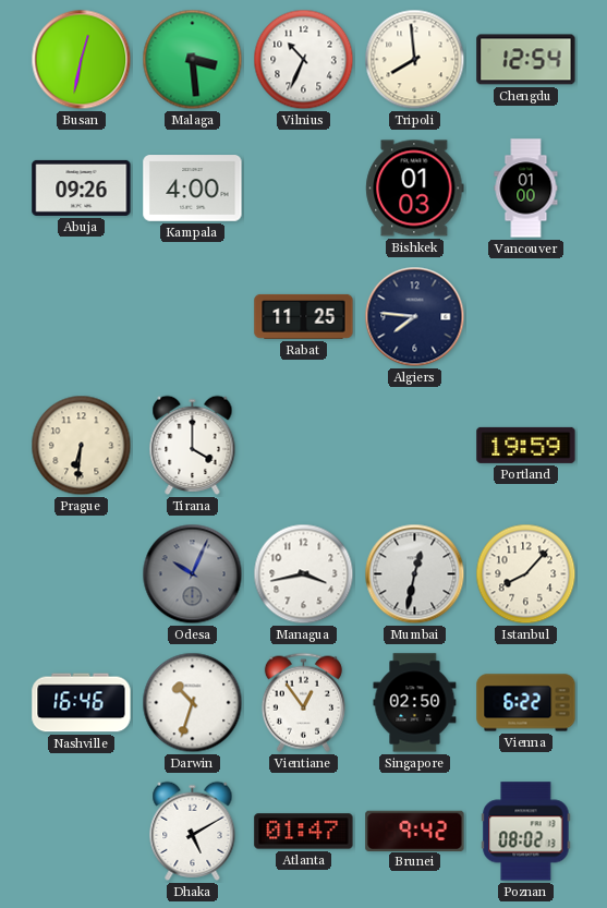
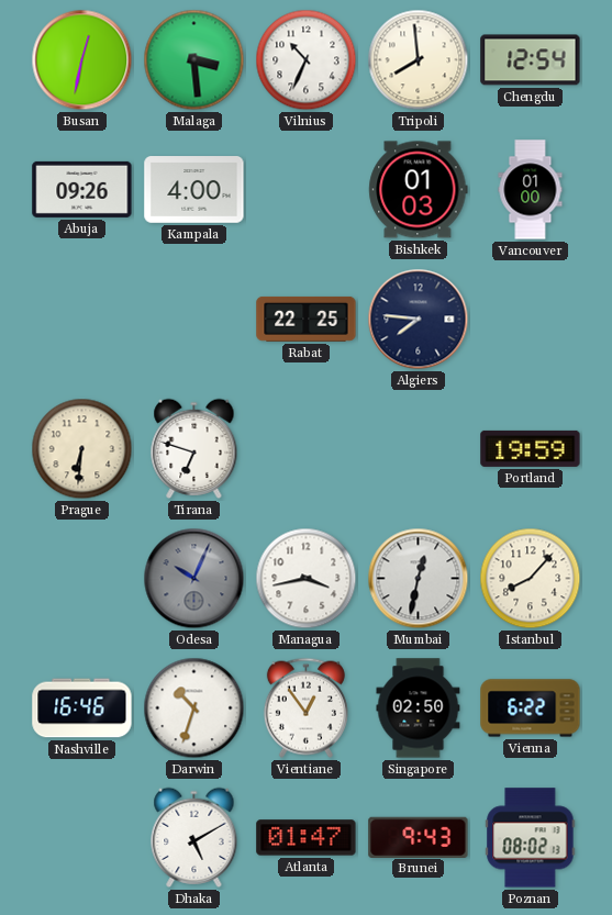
Rabat: 11:25 -> 22:25 (307, 319)
Tirana: 4:00 -> 6:48 (194, 448)
Brunei: 9:42 -> 9:43 (419, 837)
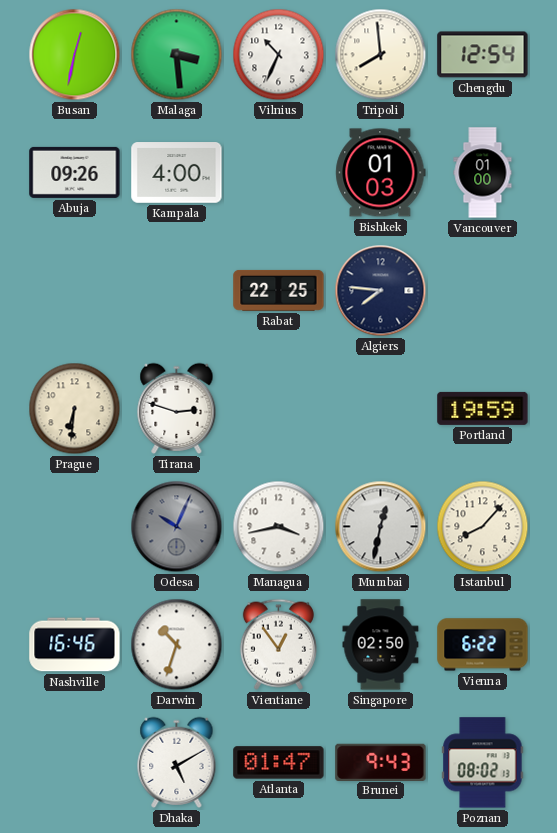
Tirana: 6:48 -> 2:48 (177, 408)
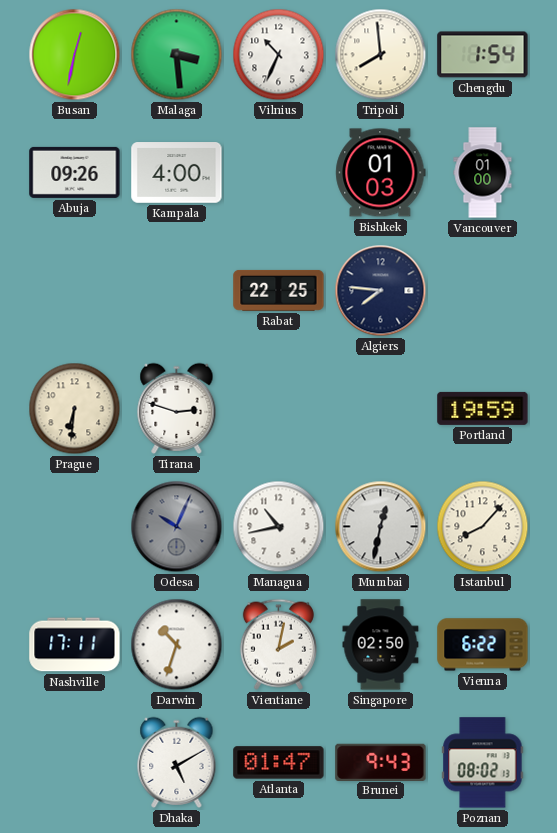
Chengdu: 12:54 -> 1:54 (483, 55)
Managua: 3:43 -> 10:43 (279, 527)
Nashville: 16:46 -> 17:11 (75, 645)
Vientiane: 12:54 -> 2:02 (278, 644)
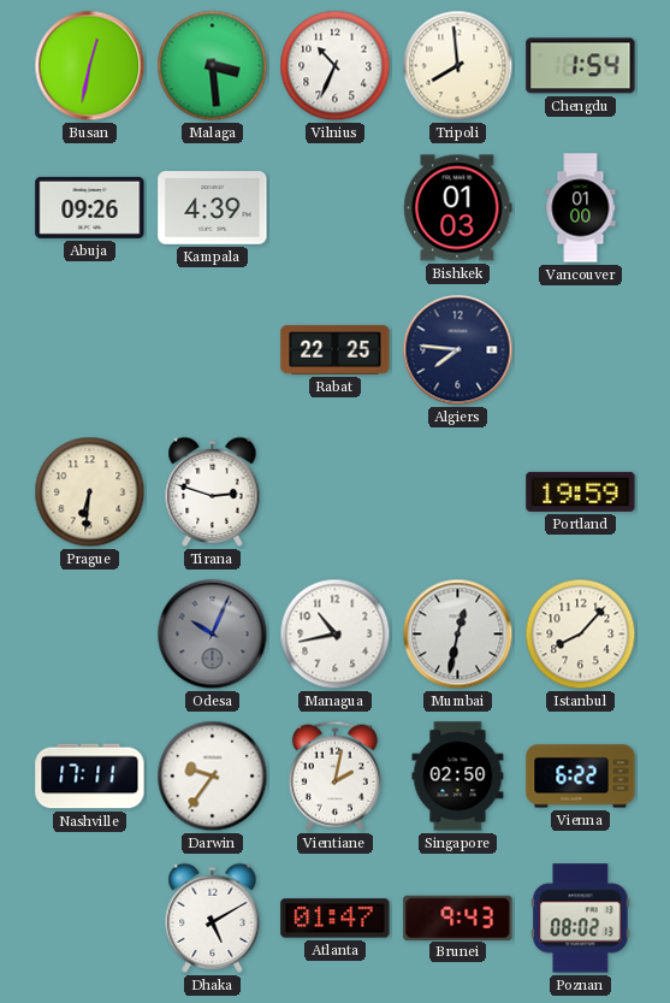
Kampala: 4:00 -> 4:39 (213, 208)
Darwin: 10:33 -> 9:36 (213, 777)
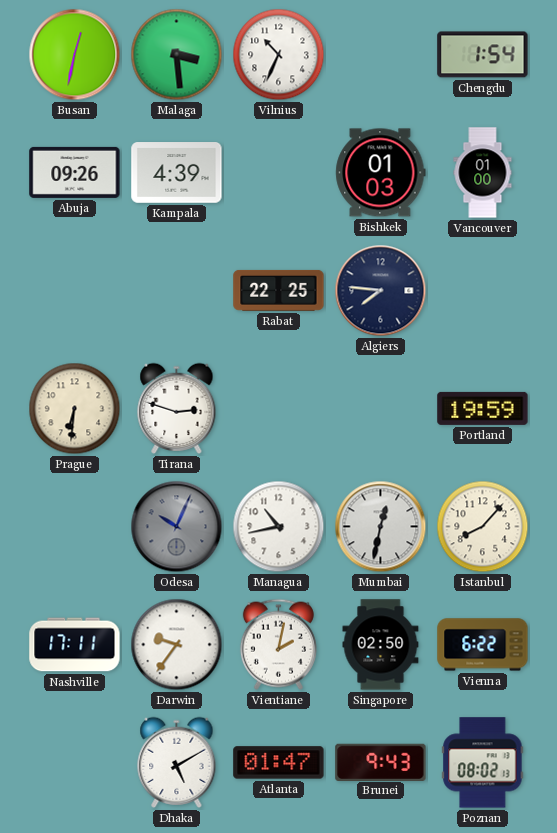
Tripoli: 7:59 -> none (458, 66)
